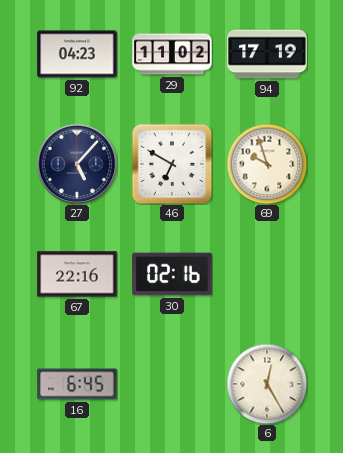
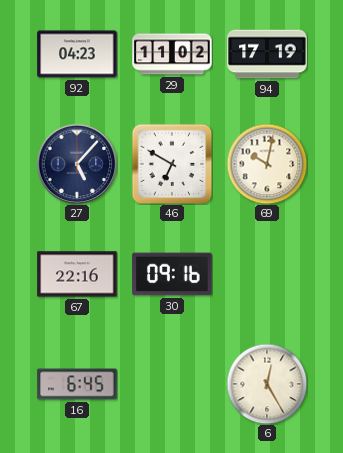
69: 9:57 -> 10:02 (267, 164)
30: 02:16 -> 09:16 (172, 274)
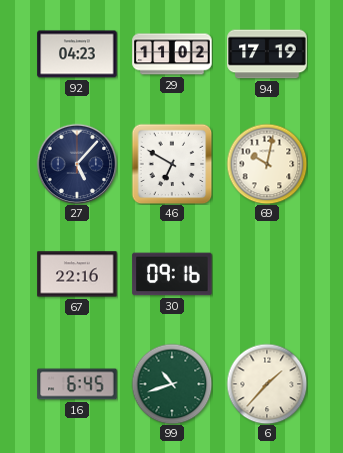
99: none -> 10:42 (172, 384)
6: 12:25 -> 1:37 (267, 384)
